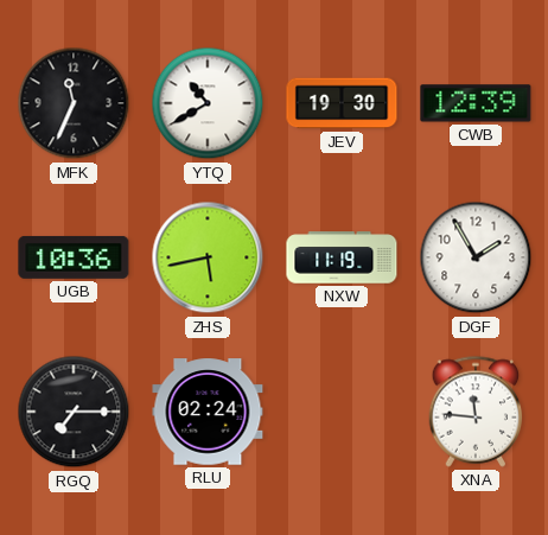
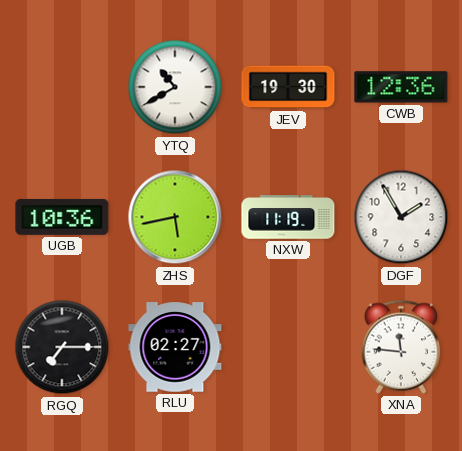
MFK: 11:34 -> none (74, 103)
CWB: 12:39 -> 12:36 (401, 87)
RLU: 02:24 -> 02:27 (175, 347)
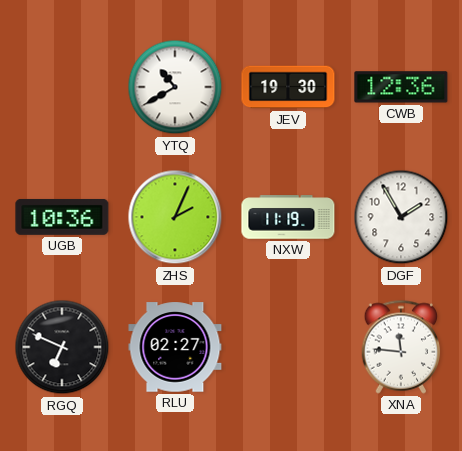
ZHS: 5:43 -> 2:04 (175, 217)
RGQ: 7:15 -> 6:49 (62, 347)
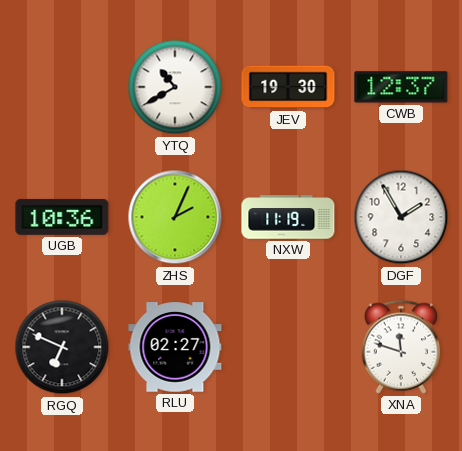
CWB: 12:36 -> 12:37 (401, 87)
XNA: 11:46 -> 11:48 (401, 347)
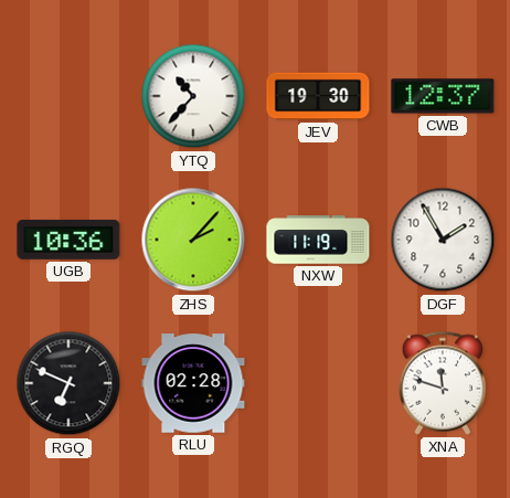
YTQ: 10:40 -> 10:37 (193, 96)
ZHS: 2:04 -> 2:07 (193, 240)
RLU: 02:27 -> 02:28 (193, 383)
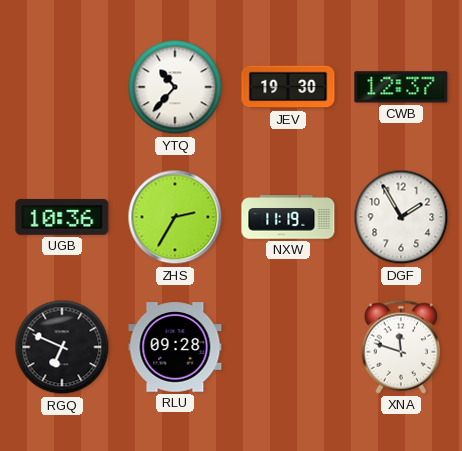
ZHS: 2:07 -> 2:35 (175, 217)
RLU: 02:28 -> 09:28 (175, 347)
